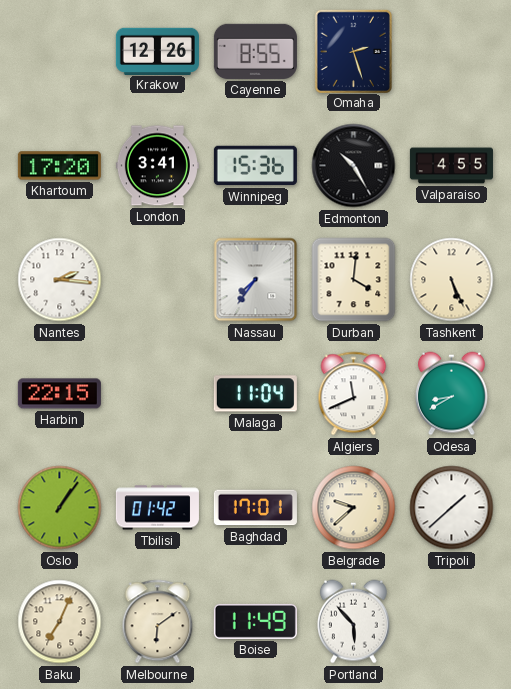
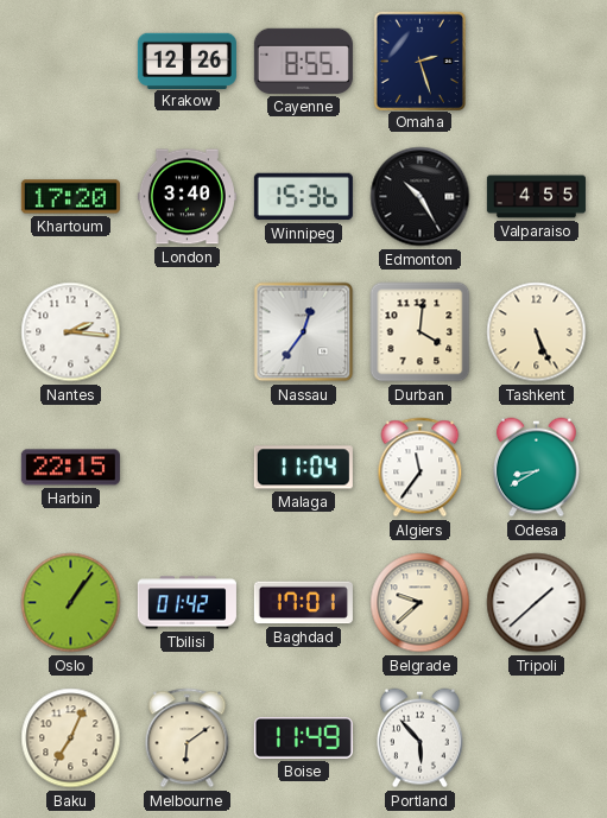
London: 3:41 -> 3:40 (186, 197)
Nassau: 7:36 -> 12:36 (304, 332)
Algiers: 11:41 -> 11:36 (421, 468)
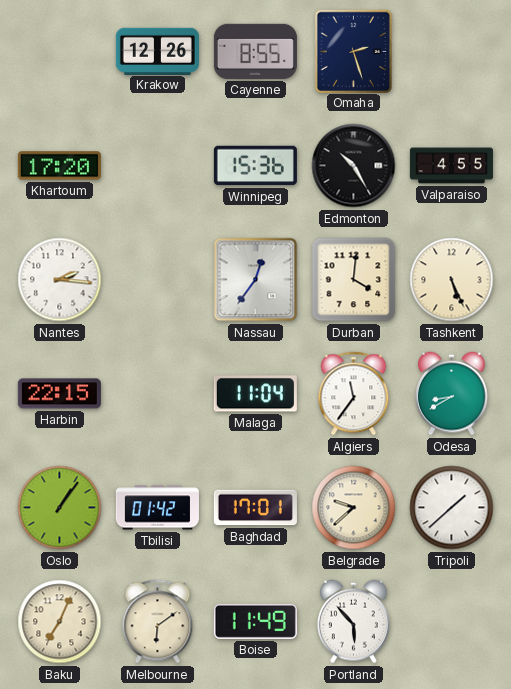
London: 3:40 -> none (186, 197)
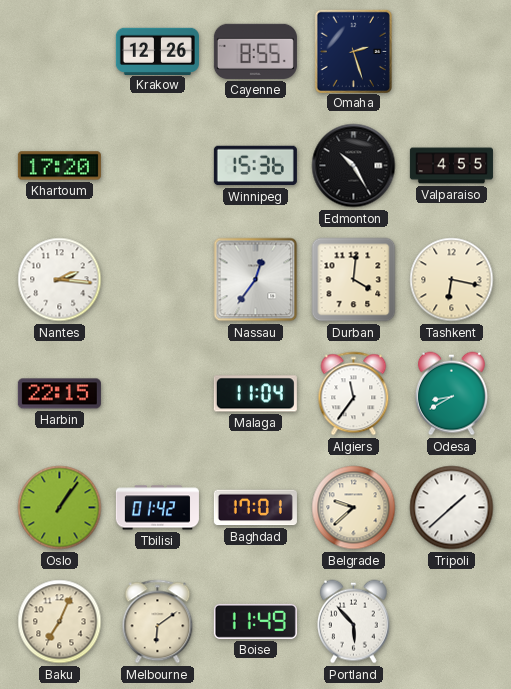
Tashkent: 5:26 -> 6:17 (452, 280)
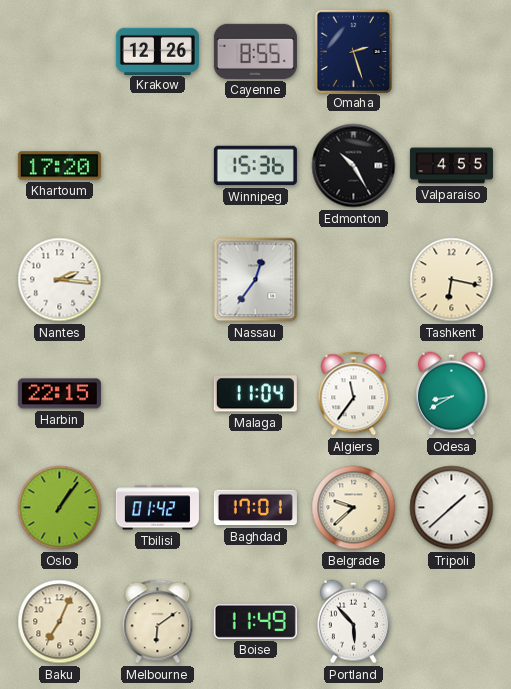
Durban: 4:01 -> none (354, 280)
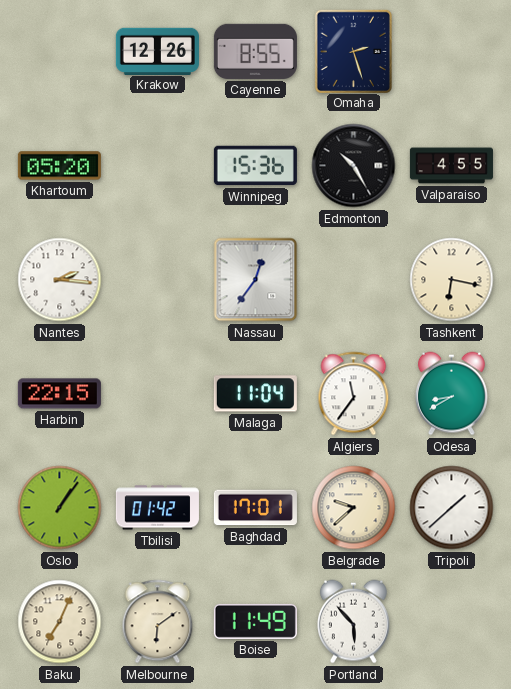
Khartoum: 17:20 -> 05:20 (59, 166)
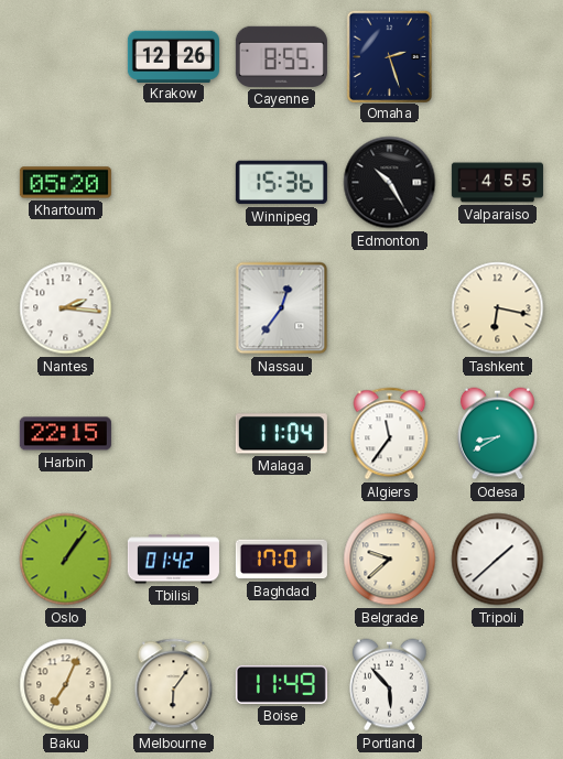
Melbourne: 6:09 -> 6:06 (174, 685)
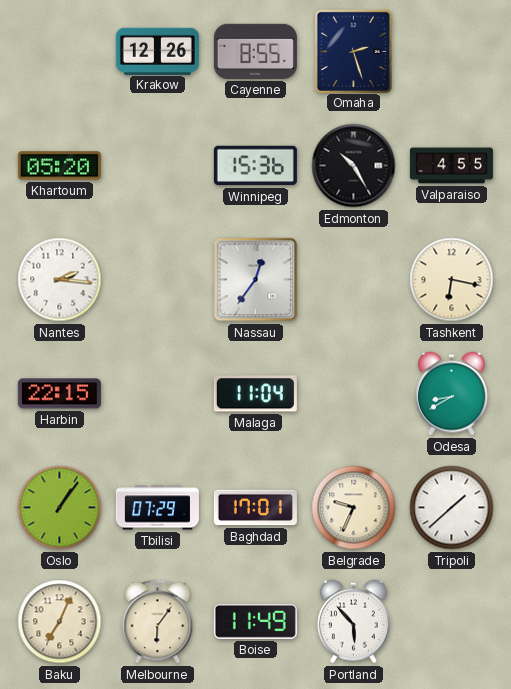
Algiers: 11:36 -> none (390, 434)
Tbilisi: 01:42 -> 07:29 (157, 508)
Belgrade: 9:38 -> 9:34 (354, 508)
